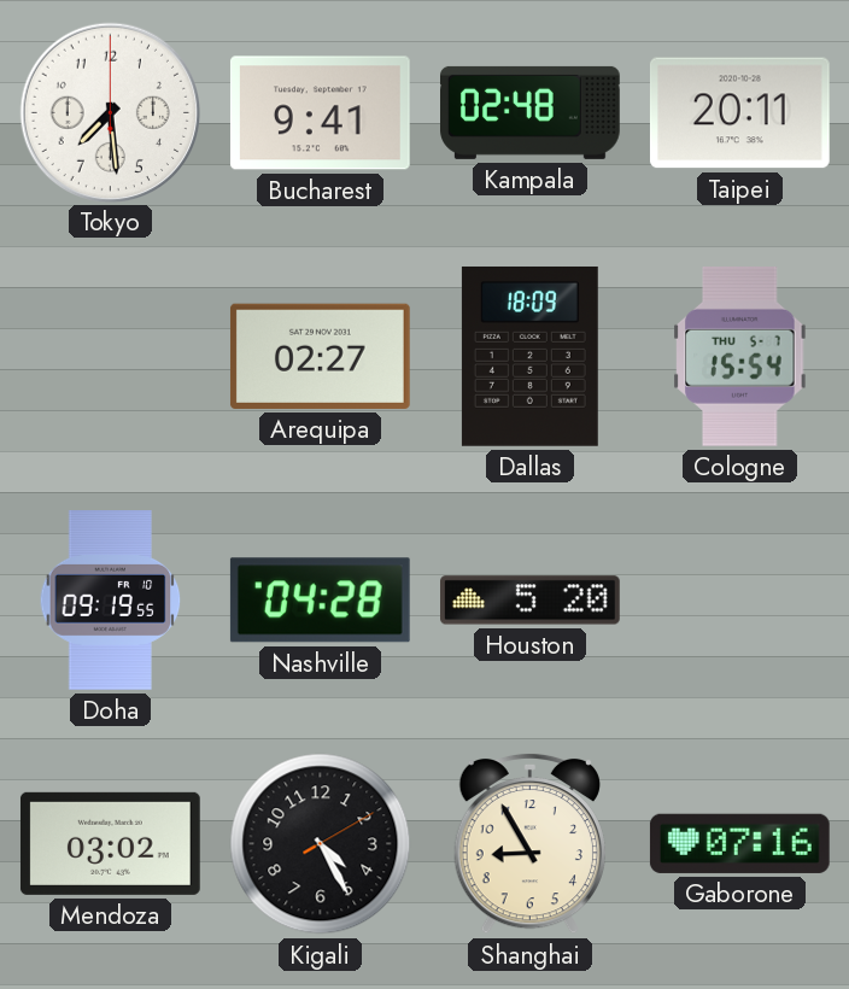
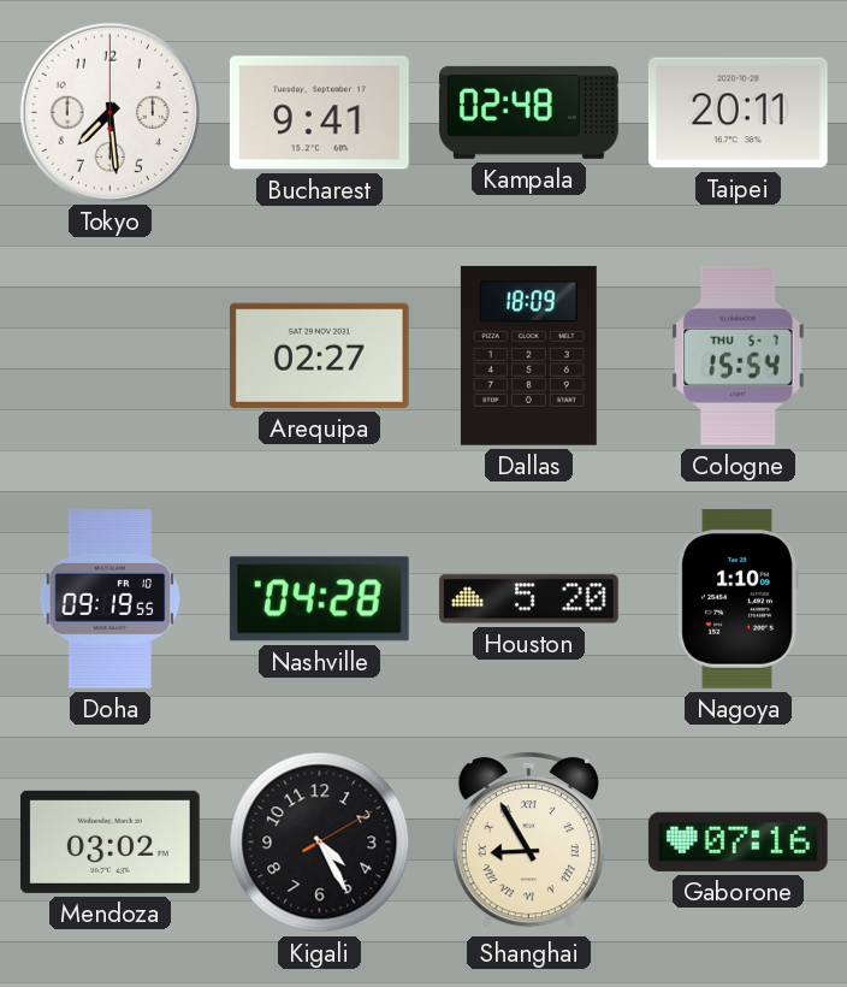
Nagoya: none -> 1:10 (738, 598)
Shanghai numerals: Arabic -> Roman (528, 841)
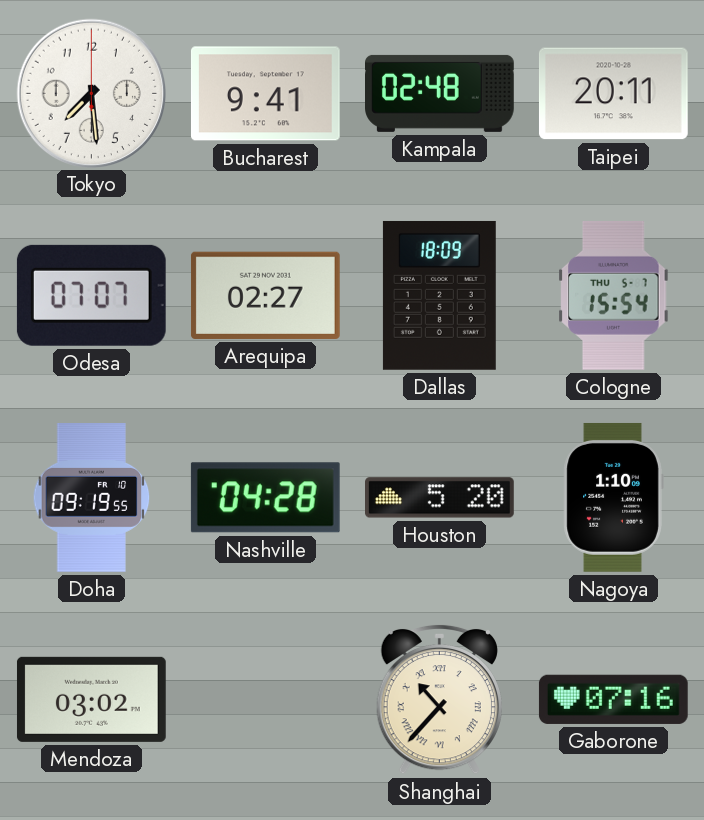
Odesa: none -> 07:07 (91, 295)
Kigali: 4:25 -> none (320, 843)
Shanghai: 8:55 -> 10:37 (439, 699)
